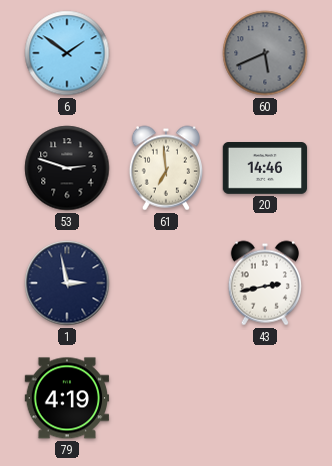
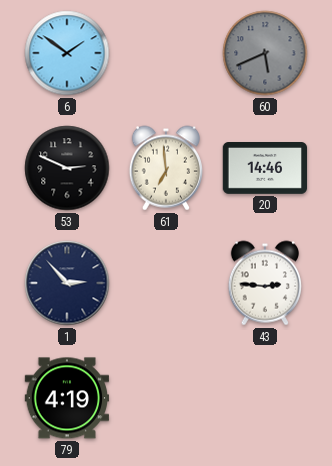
53: 2:48 -> 2:49 (67, 168)
1: 2:58 -> 2:53 (67, 283)
43: 2:43 -> 2:46 (264, 283)
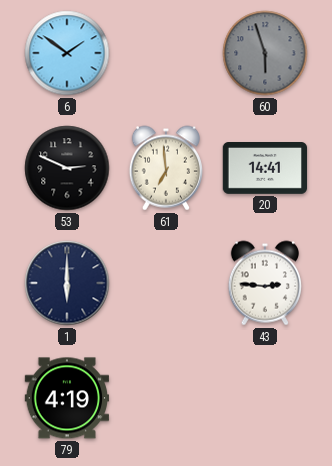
60: 5:41 -> 5:57 (265, 53)
20: 14:46 -> 14:41 (265, 169)
1: 2:53 -> 6:00 (67, 283)
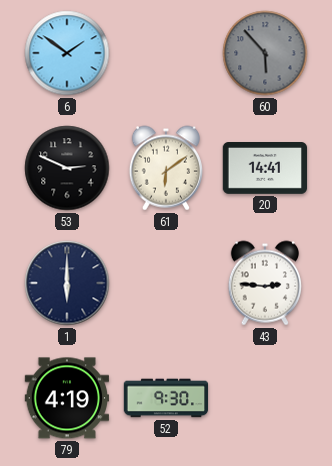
60: 5:57 -> 5:53 (265, 53)
61: 6:59 -> 6:09 (165, 168)
52: none -> 9:30 (166, 398)
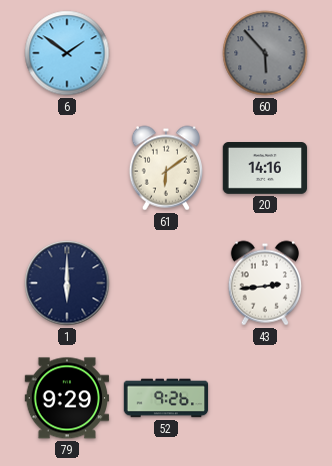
53: 2:49 -> none (67, 168)
20: 14:41 -> 14:16 (265, 169)
43: 2:46 -> 2:44 (264, 283)
79: 4:19 -> 9:29 (66, 398)
52: 9:30 -> 9:26 (166, 398)
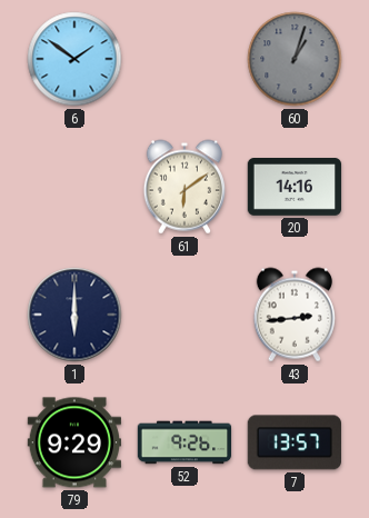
60: 5:53 -> 1:03 (295, 59)
7: none -> 13:57 (293, 442)
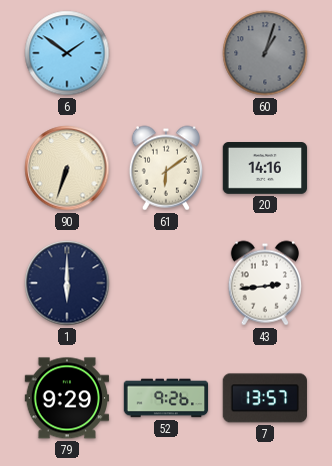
90: none -> 6:33 (67, 168)
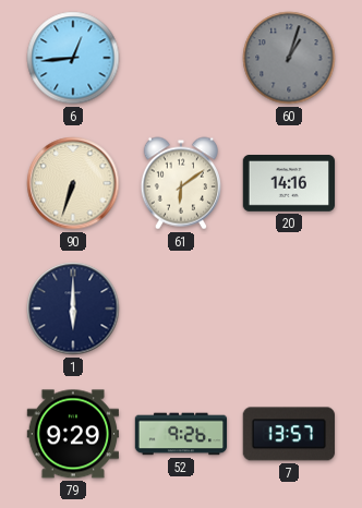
6: 1:51 -> 12:44 (73, 58)
43: 2:44 -> none (264, 283)
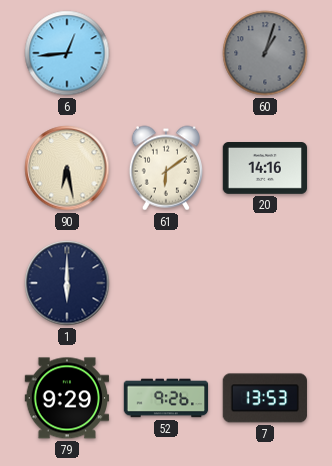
90: 6:33 -> 6:28 (67, 168)
7: 13:57 -> 13:53 (264, 398)
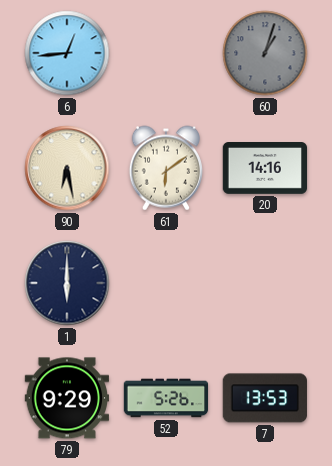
52: 9:26 -> 5:26 (166, 398)
